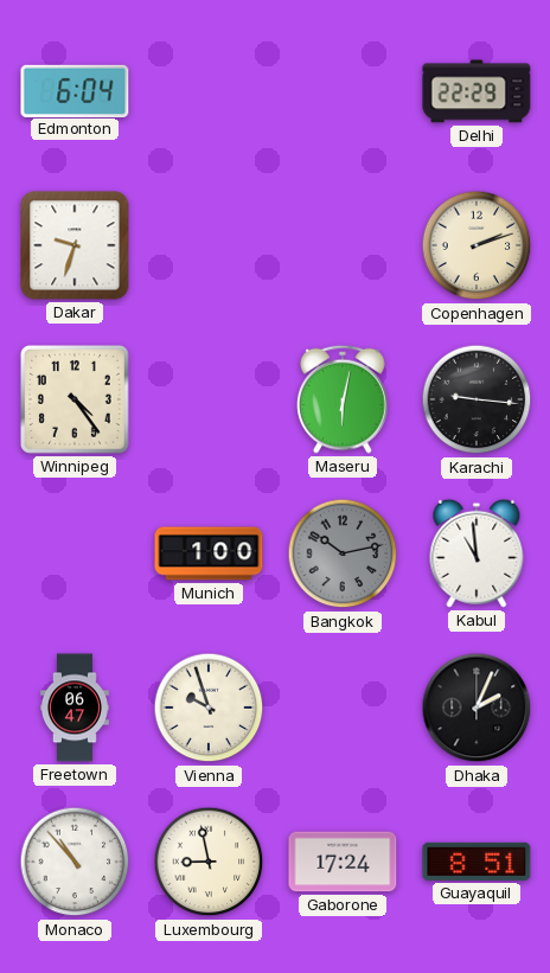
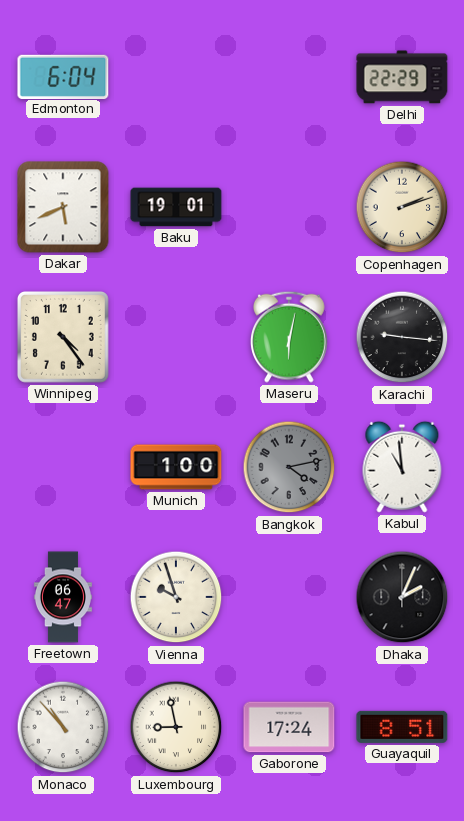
Dakar: 9:33 -> 5:41 (63, 207)
Baku: none -> 19:01 (176, 207)
Bangkok: 10:13 -> 4:13 (289, 467)
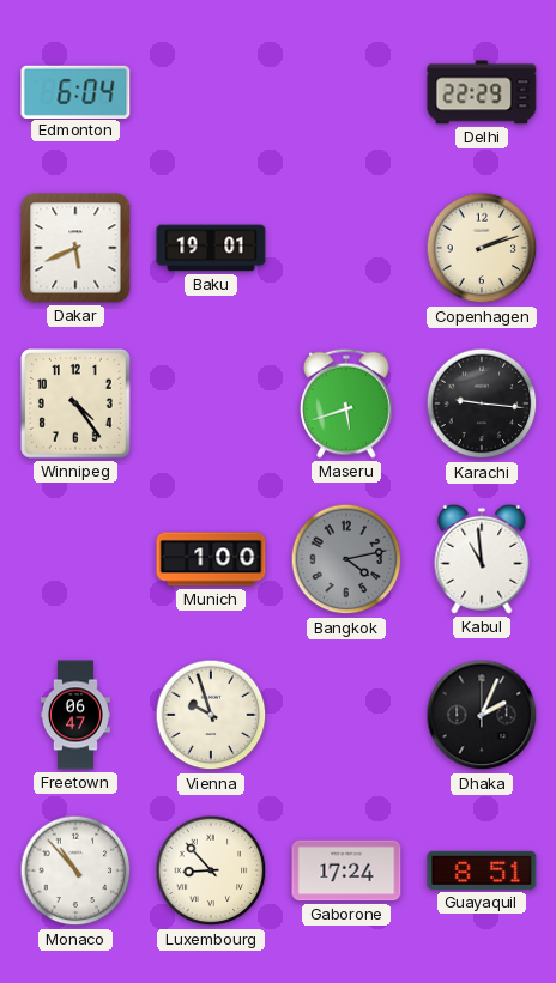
Maseru: 6:02 -> 5:42 (347, 403)
Luxembourg: 8:58 -> 8:53 (211, 870)
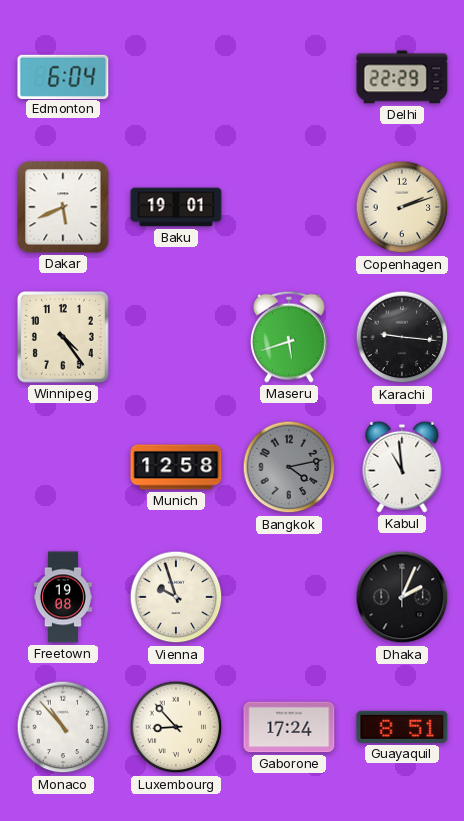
Munich: 1:00 -> 12:58 (176, 467)
Freetown: 06:47 -> 19:08 (63, 597)
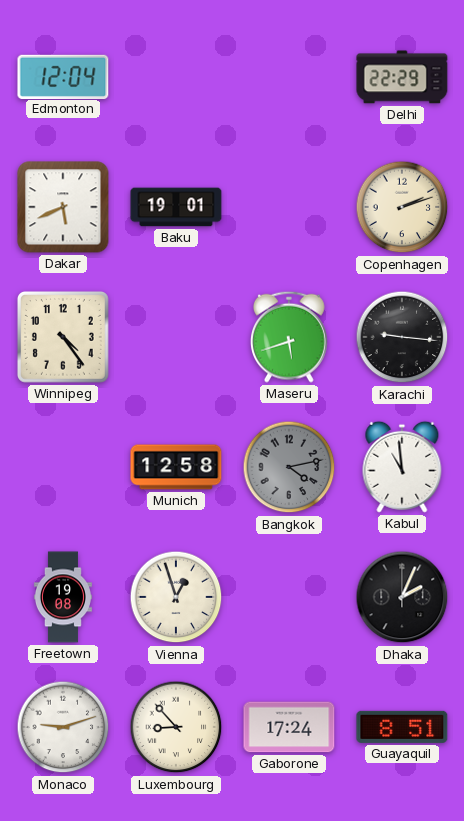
Edmonton: 6:04 -> 12:04 (63, 76)
Vienna: 9:57 -> 12:57 (176, 597)
Monaco: 10:53 -> 9:12 (63, 727)
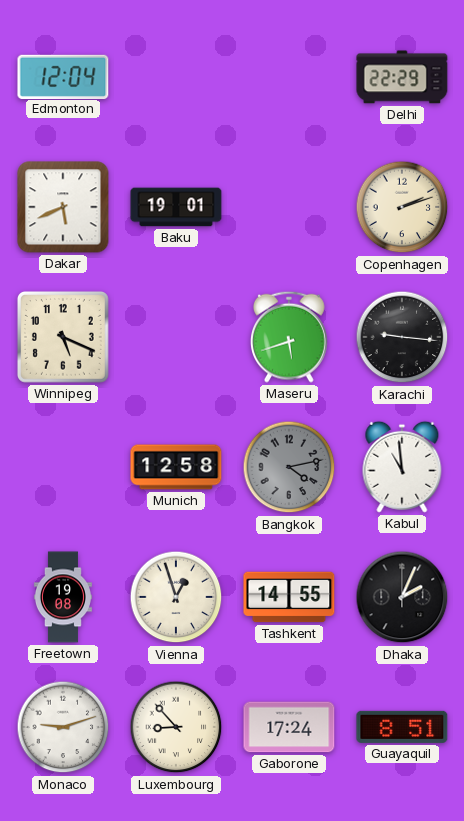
Winnipeg: 4:24 -> 5:19 (63, 337)
Tashkent: none -> 14:55 (289, 597)
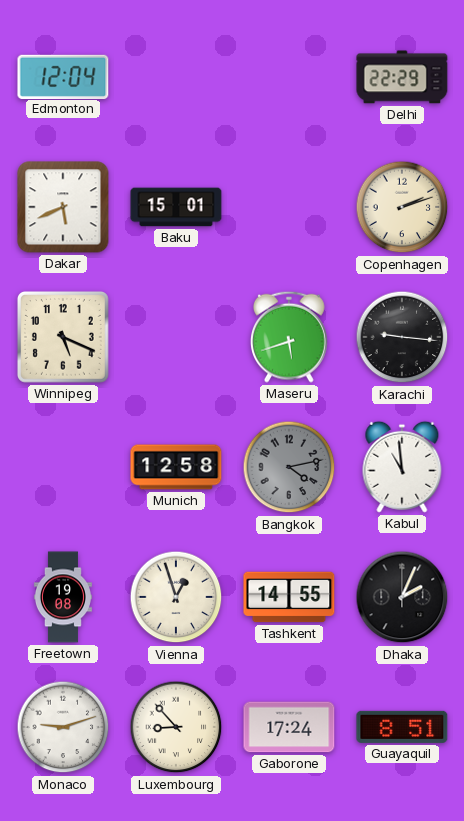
Baku: 19:01 -> 15:01 (176, 207)
